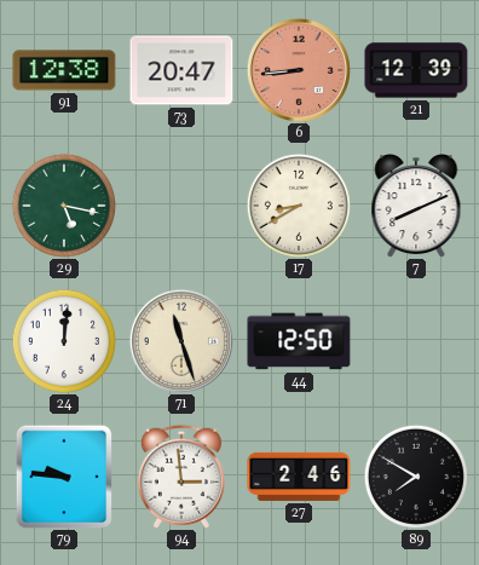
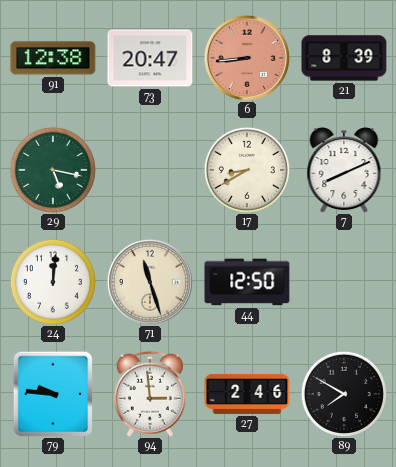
21: 12:39 -> 8:39 (344, 58)
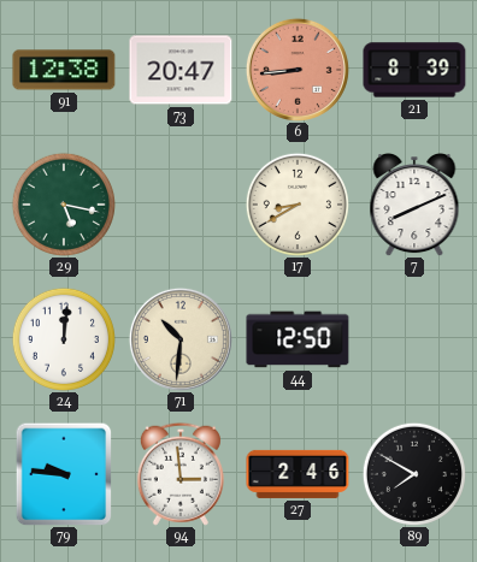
71: 11:27 -> 10:31 (181, 339)
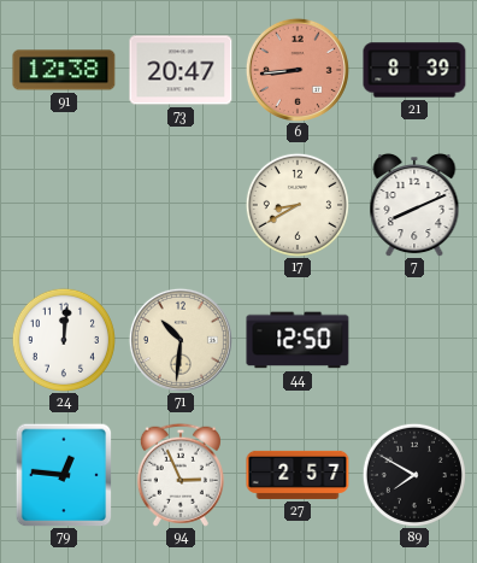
29: 5:17 -> none (64, 205)
79: 9:46 -> 12:46 (64, 475)
94: 2:59 -> 2:56 (181, 475)
27: 2:46 -> 2:57 (298, 475)
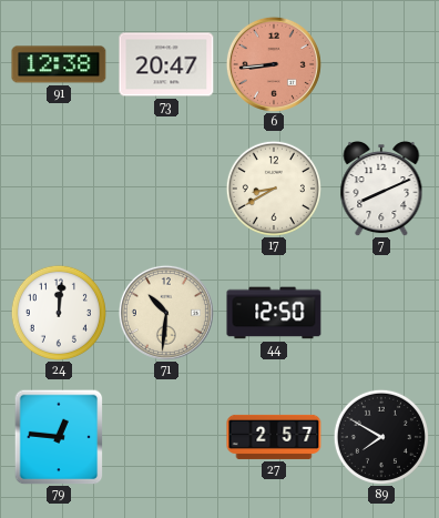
21: 8:39 -> none (414, 70)
94: 2:56 -> none (181, 475)
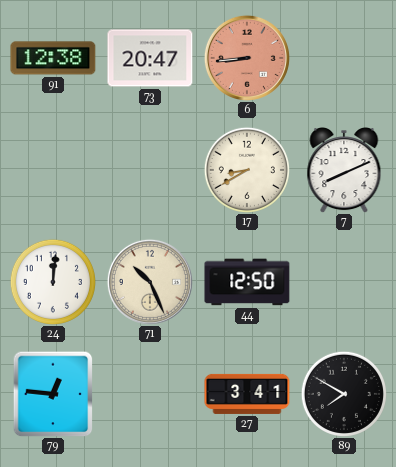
71: 10:31 -> 10:26 (150, 282)
27: 2:57 -> 3:41 (247, 394)
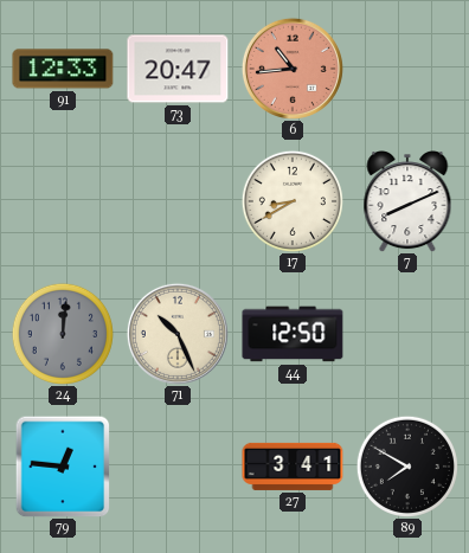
91: 12:38 -> 12:33 (63, 69)
6: 8:44 -> 10:44 (293, 69)
24 dial: white -> grey (63, 334)
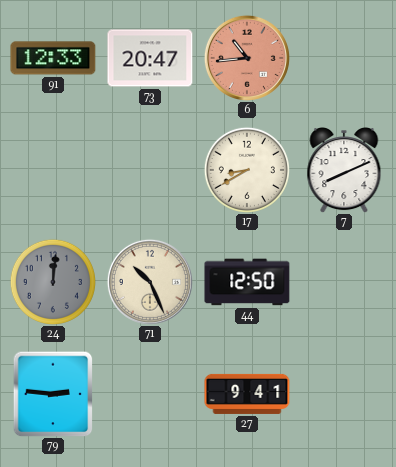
79: 12:46 -> 2:46 (53, 394)
27: 3:41 -> 9:41 (247, 394)
89: 7:50 -> none (407, 467)
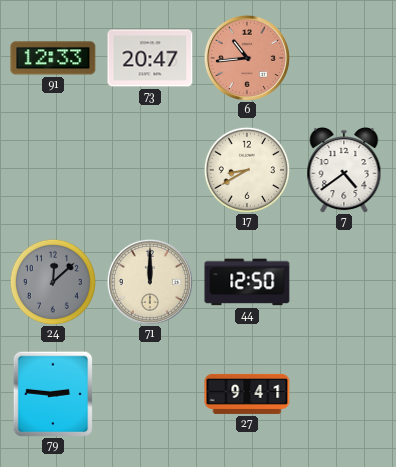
7: 8:11 -> 4:39 (344, 171)
24: 12:01 -> 12:08 (53, 282)
71: 10:26 -> 12:00 (150, 282)
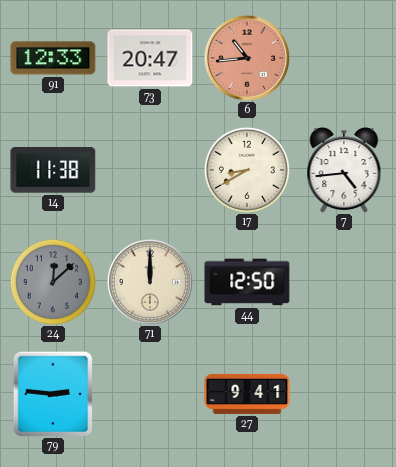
14: none -> 11:38 (53, 170)
7: 4:39 -> 4:44 (344, 171)
